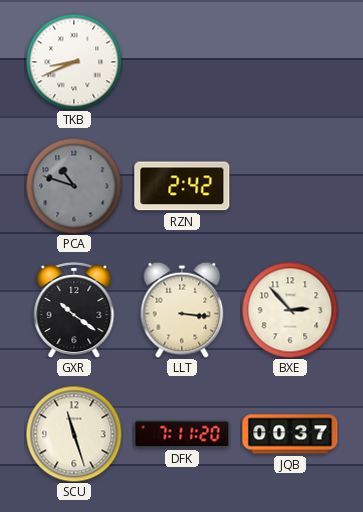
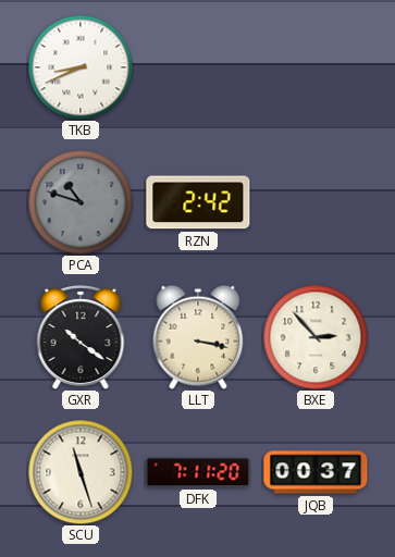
LLT: 3:16 -> 3:17 (198, 337)
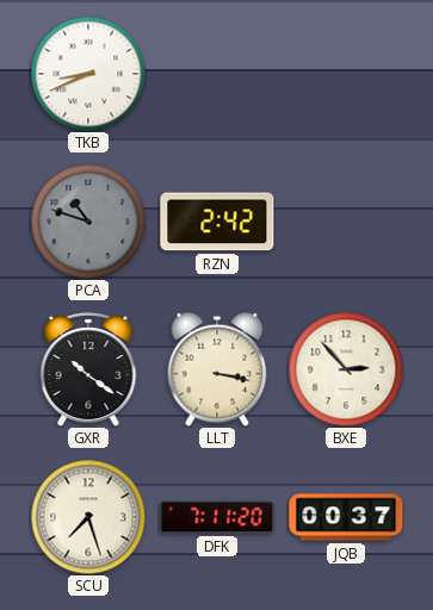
SCU: 11:27 -> 7:27 (88, 517)
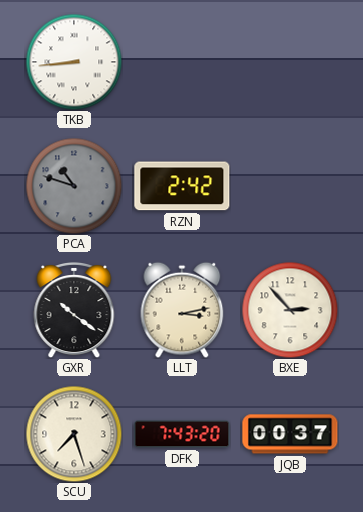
TKB: 8:41 -> 8:44 (74, 62)
LLT: 3:17 -> 3:13 (182, 310)
DFK: 7:11 -> 7:43 (182, 434)
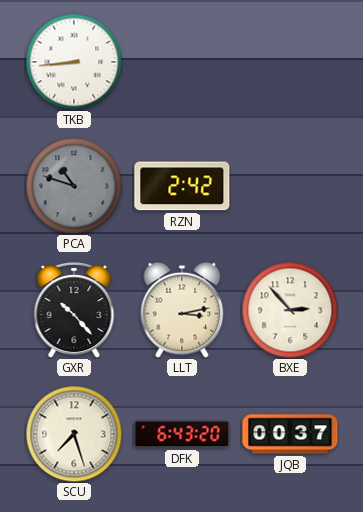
GXR: 10:21 -> 10:23 (74, 310)
DFK: 7:43 -> 6:43 (182, 434)
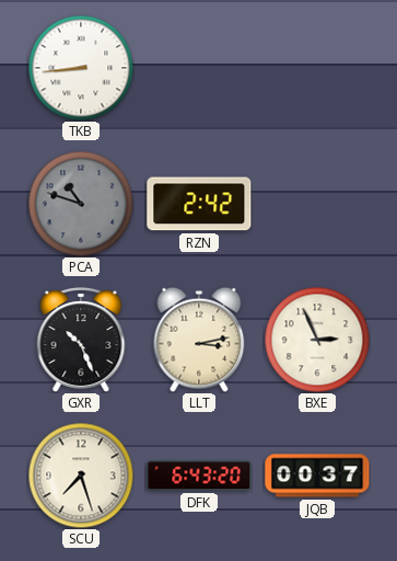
GXR: 10:23 -> 10:26 (81, 340)
BXE: 2:53 -> 2:56 (317, 340)
